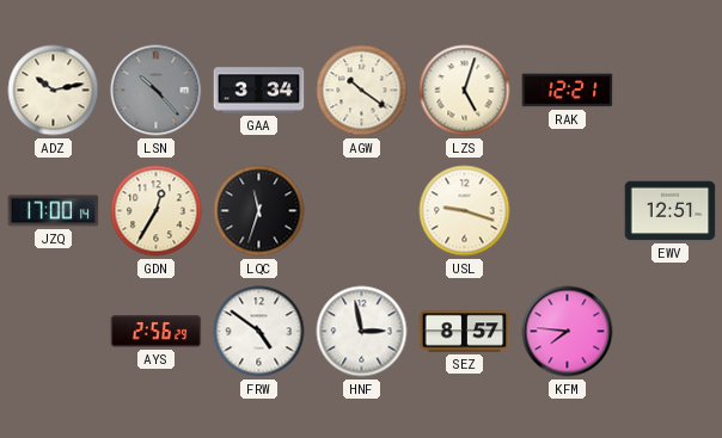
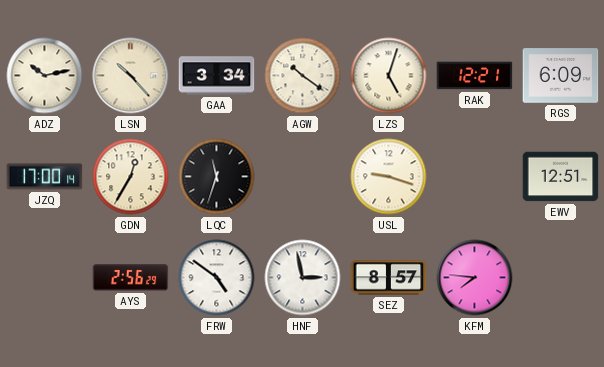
LSN dial: grey -> cream (131, 76)
RGS: none -> 6:09 (561, 76)
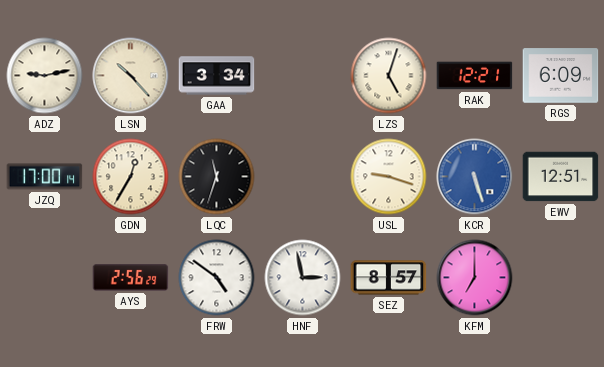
ADZ: 10:13 -> 9:13 (45, 76)
AGW: 10:21 -> none (303, 76)
KCR: none -> 5:27 (475, 177)
KFM: 7:46 -> 7:00 (475, 278)
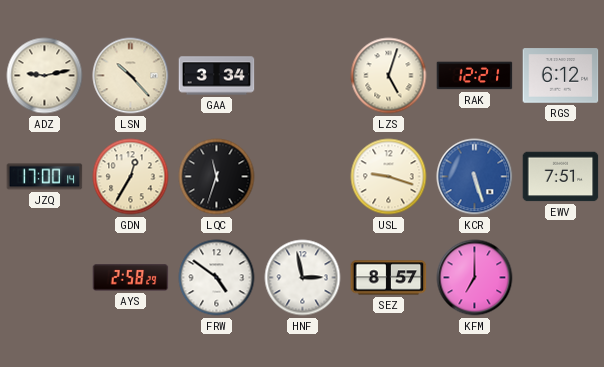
RGS: 6:09 -> 6:12 (561, 76)
EWV: 12:51 -> 7:51 (561, 177)
AYS: 2:56 -> 2:58 (131, 278)
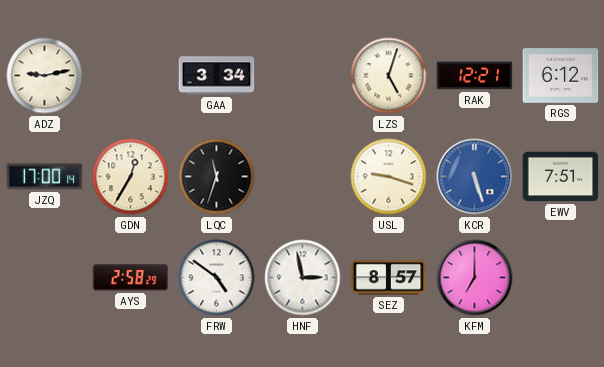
LSN: 10:23 -> none (131, 76)
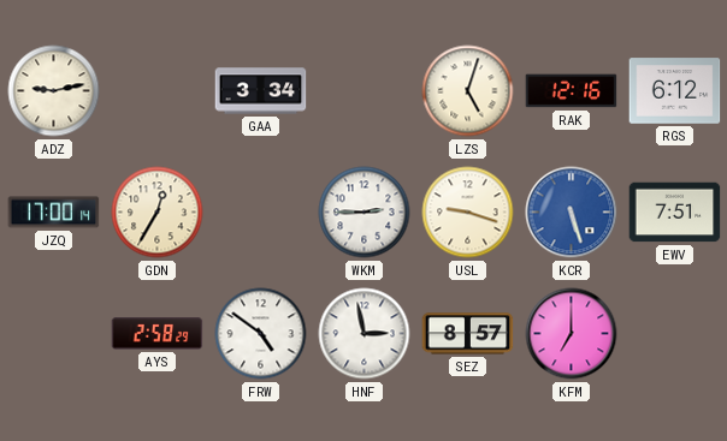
RAK: 12:21 -> 12:16 (572, 91)
LQC: 11:33 -> none (217, 177)
WKM: none -> 2:45 (365, 213)
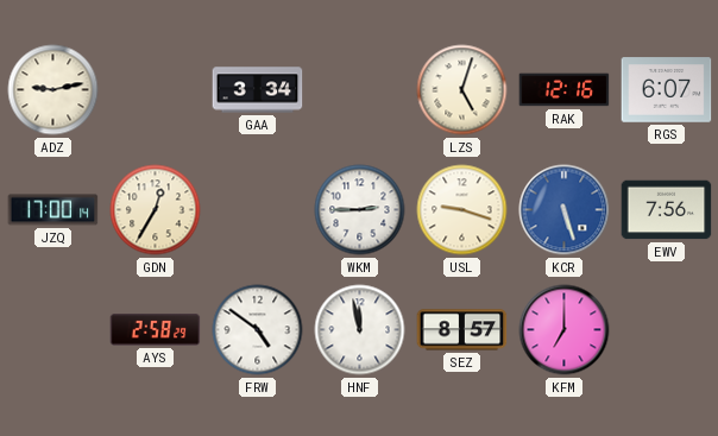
RGS: 6:12 -> 6:07 (667, 90)
EWV: 7:51 -> 7:56 (667, 210)
HNF: 2:58 -> 11:58 (360, 330)
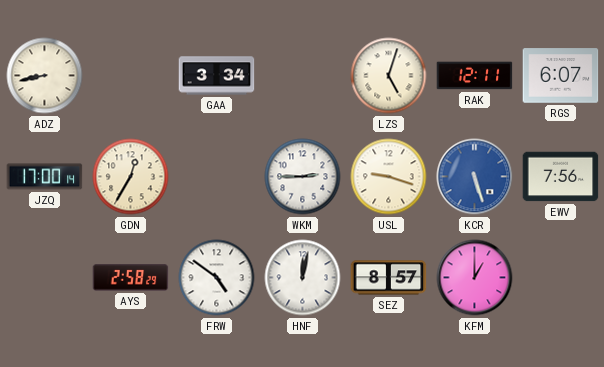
ADZ: 9:13 -> 8:43 (45, 76)
RAK: 12:16 -> 12:11 (475, 76)
HNF: 11:58 -> 12:02 (303, 278)
KFM: 7:00 -> 1:00 (475, 278)
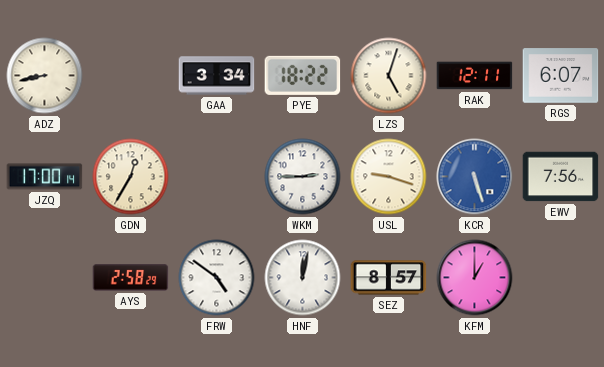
PYE: none -> 18:22 (303, 75)
